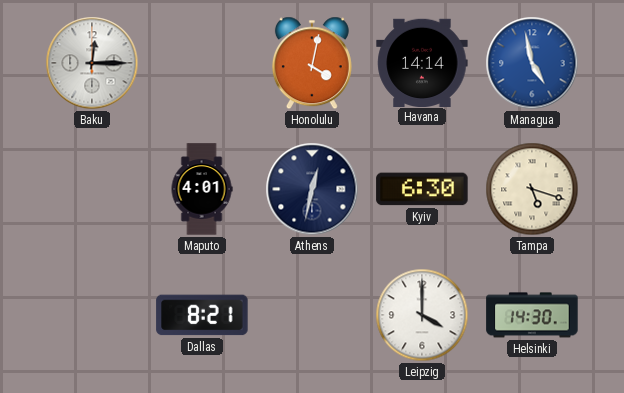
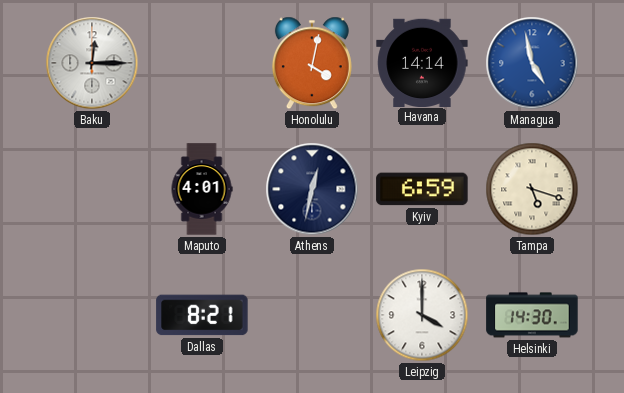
Kyiv: 6:30 -> 6:59 (422, 189)
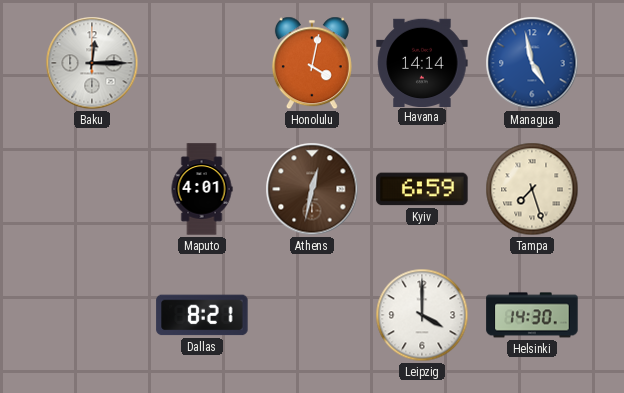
Athens dial: navy -> brown (312, 189)
Tampa: 5:18 -> 7:27 (532, 189)
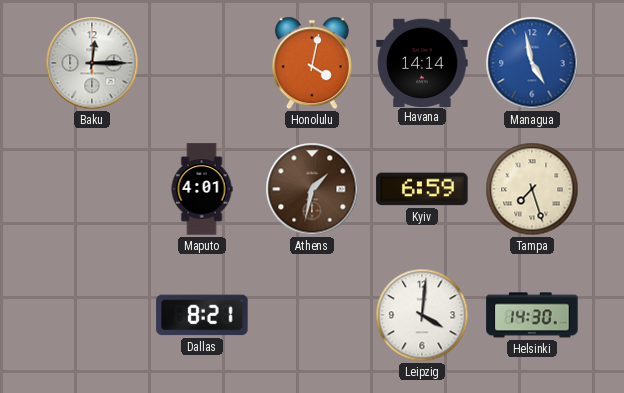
Athens: 12:32 -> 1:32 (312, 189)
Leipzig: 4:00 -> 4:01 (422, 315)
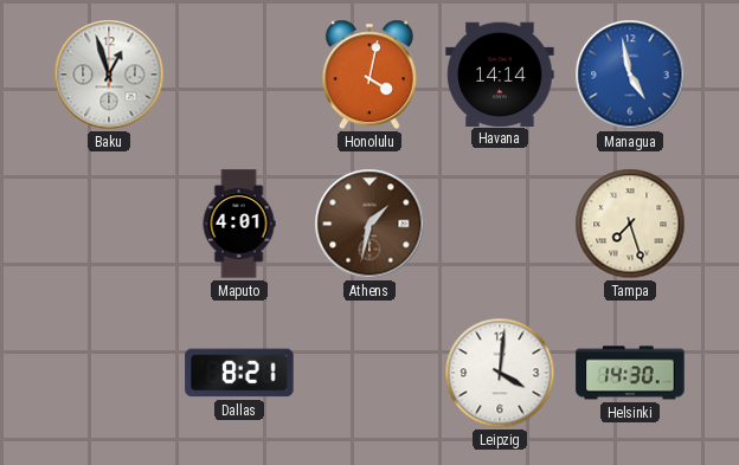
Baku: 12:15 -> 12:57 (109, 75)
Kyiv: 6:59 -> none (422, 189)
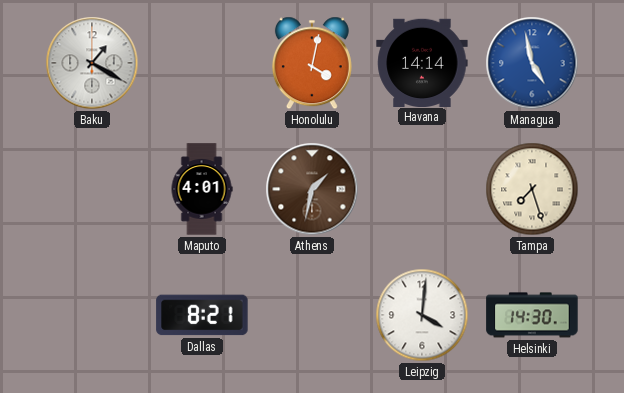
Baku: 12:57 -> 1:20 (92, 63)
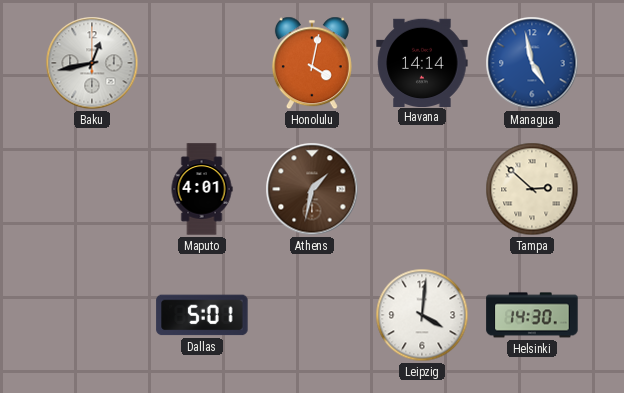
Baku: 1:20 -> 12:43 (92, 63)
Tampa: 7:27 -> 2:52 (532, 189)
Dallas: 8:21 -> 5:01 (202, 315)
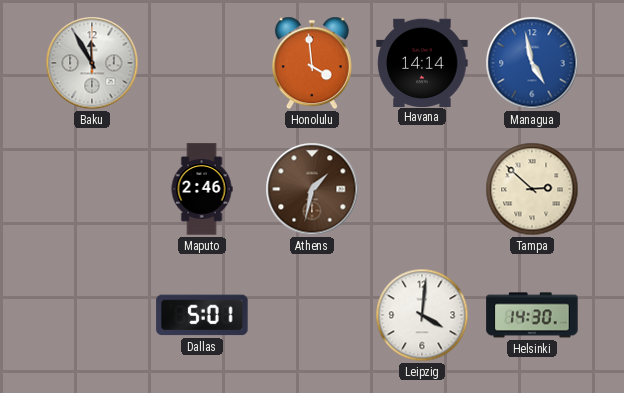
Baku: 12:43 -> 11:55 (92, 63)
Honolulu: 4:02 -> 3:59 (312, 63)
Maputo: 4:01 -> 2:46 (202, 189)
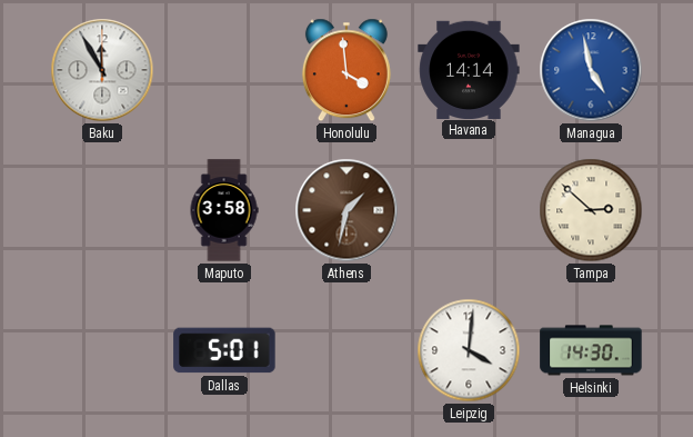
Maputo: 2:46 -> 3:58 (224, 210)
